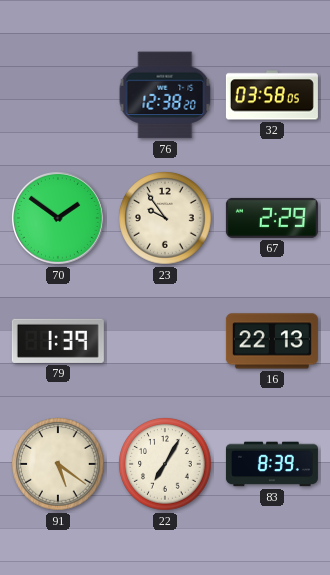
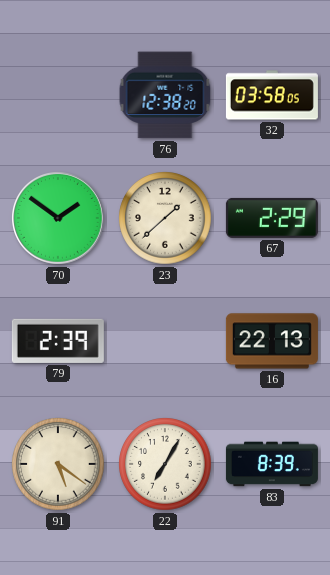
23: 9:54 -> 1:38 (165, 218)
79: 1:39 -> 2:39 (58, 341)
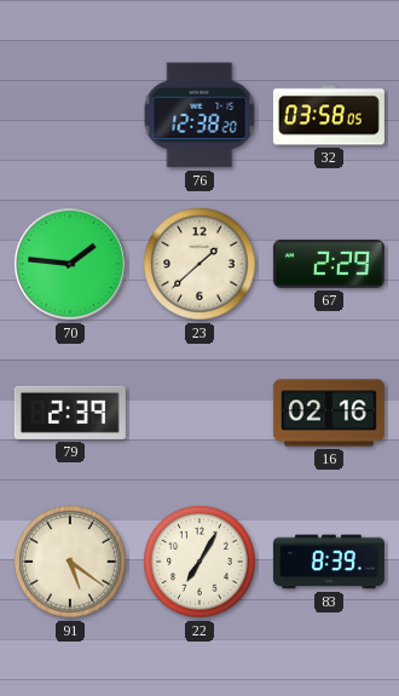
70: 1:51 -> 1:46 (71, 265)
16: 22:13 -> 02:16 (329, 413)
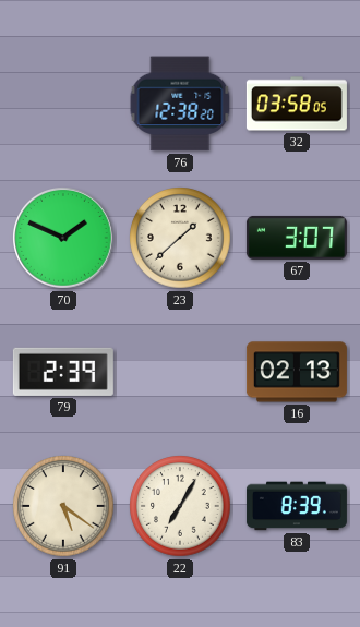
70: 1:46 -> 1:49 (64, 239)
67: 2:29 -> 3:07 (297, 238)
16: 02:16 -> 02:13 (297, 372)
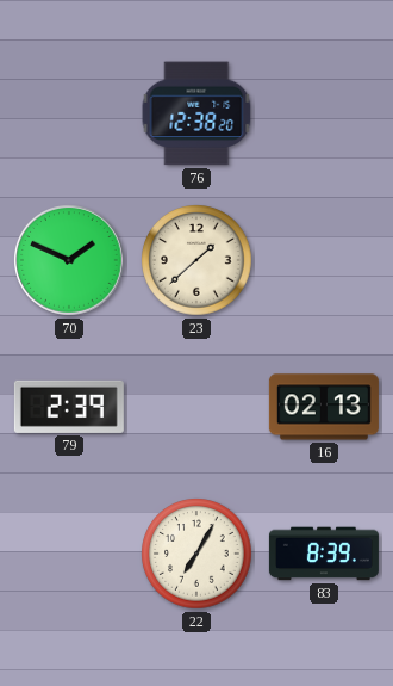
32: 03:58 -> none (297, 104)
67: 3:07 -> none (297, 238)
91: 5:21 -> none (63, 506)
